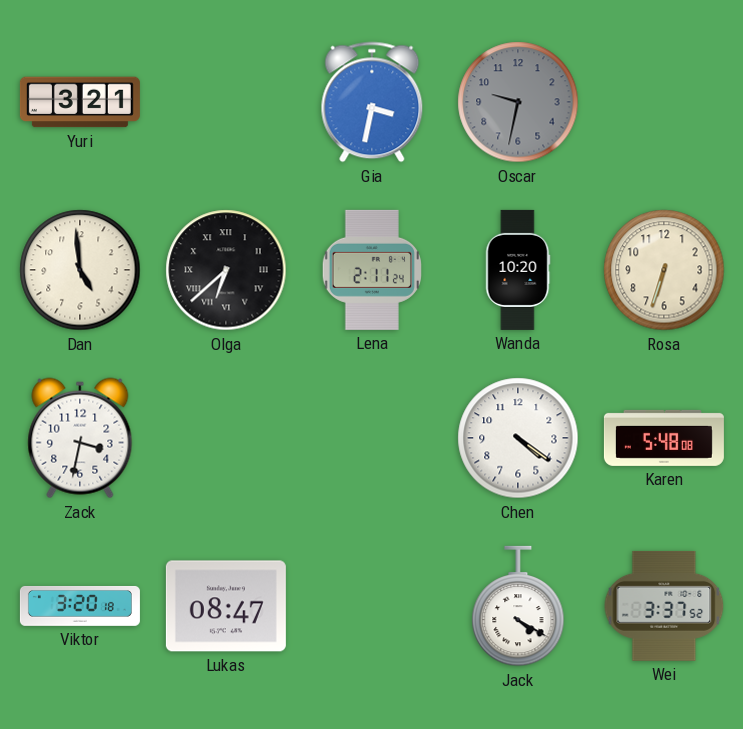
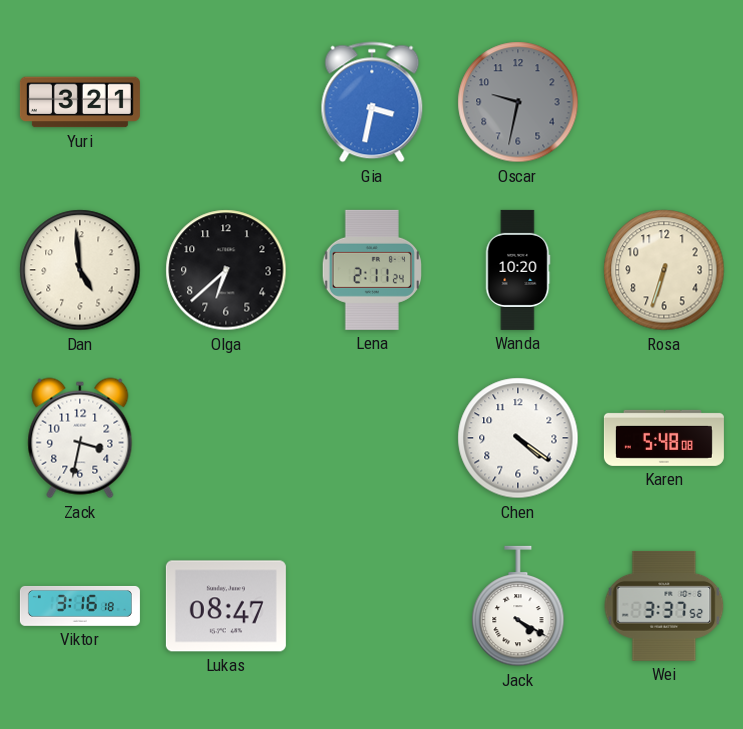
Olga numerals: Roman -> Arabic (226, 270)
Viktor: 3:20 -> 3:16 (80, 606)
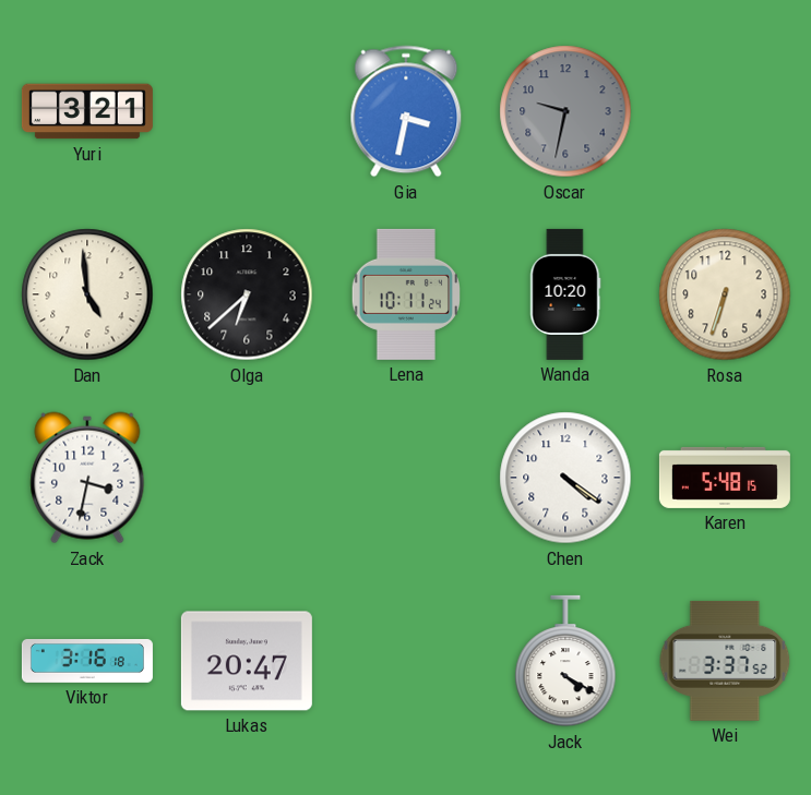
Lena: 2:11 -> 10:11 (406, 294)
Karen: 5:48:08 -> 5:48:15 (725, 478)
Lukas: 08:47 -> 20:47 (247, 661)
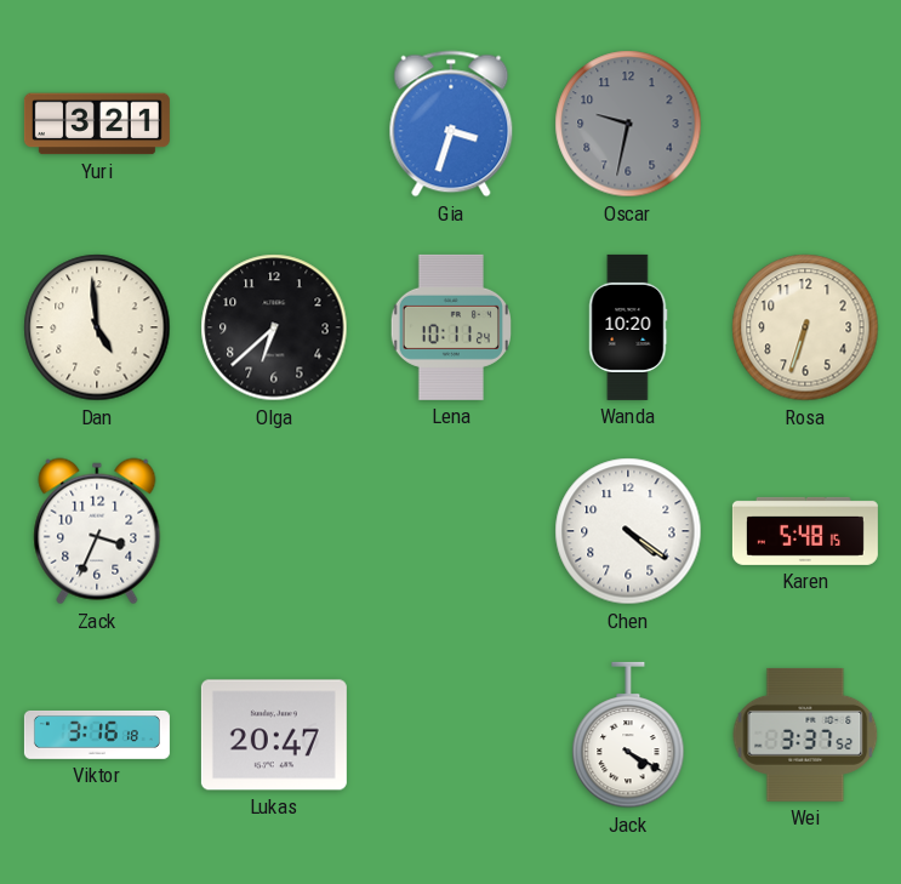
Gia: 3:32 -> 3:33 (451, 124)
Zack: 3:32 -> 3:34 (97, 531)
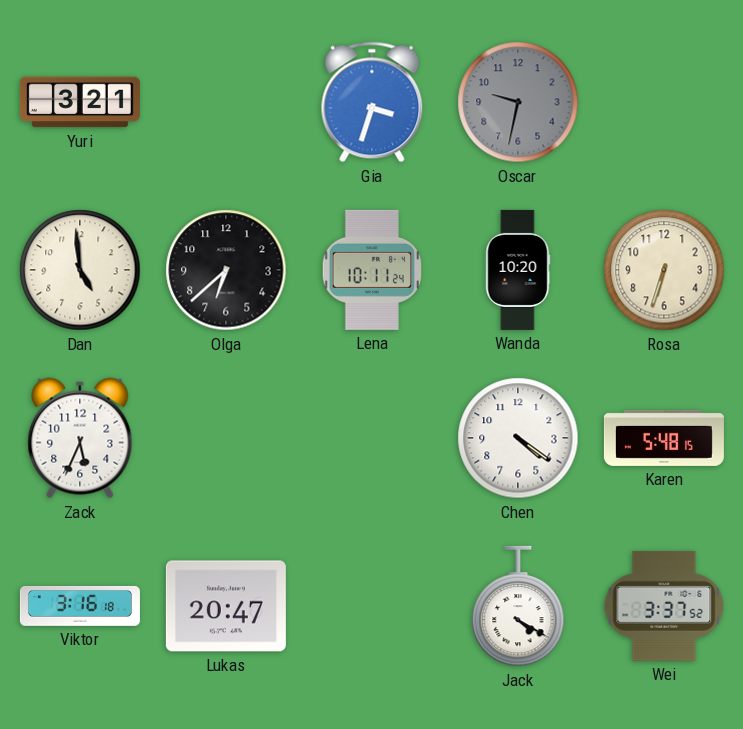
Zack: 3:34 -> 5:34 (80, 438)
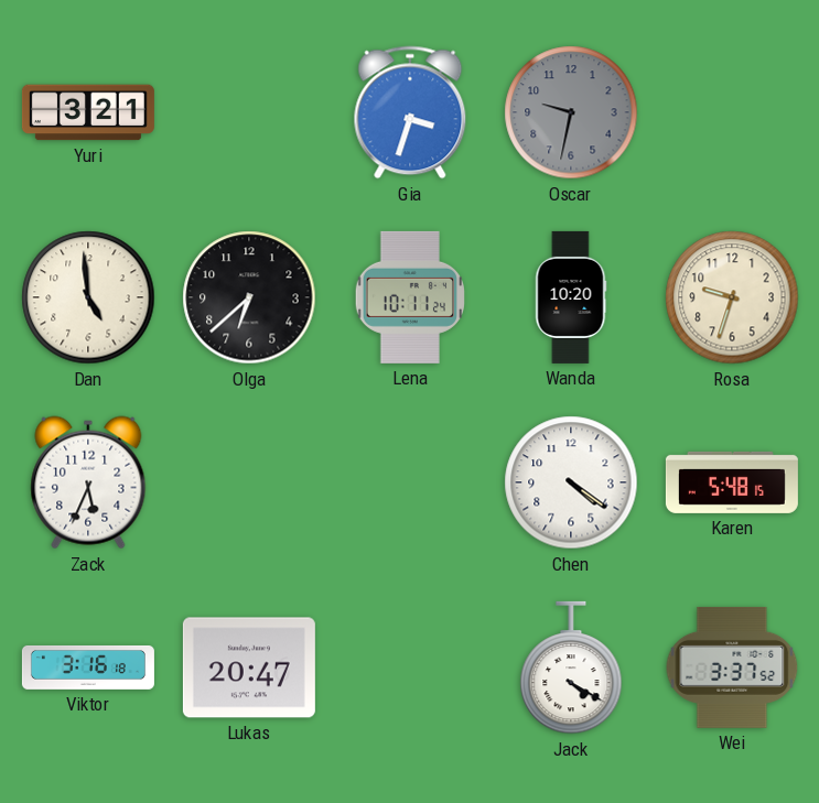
Rosa: 6:33 -> 9:33 (732, 297)
